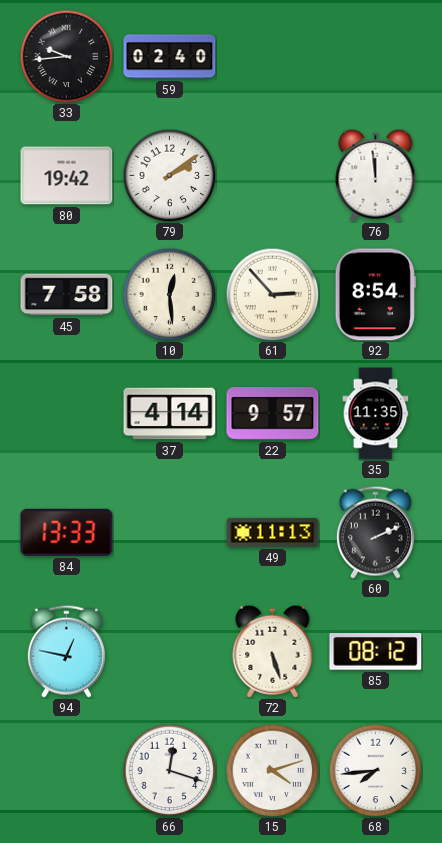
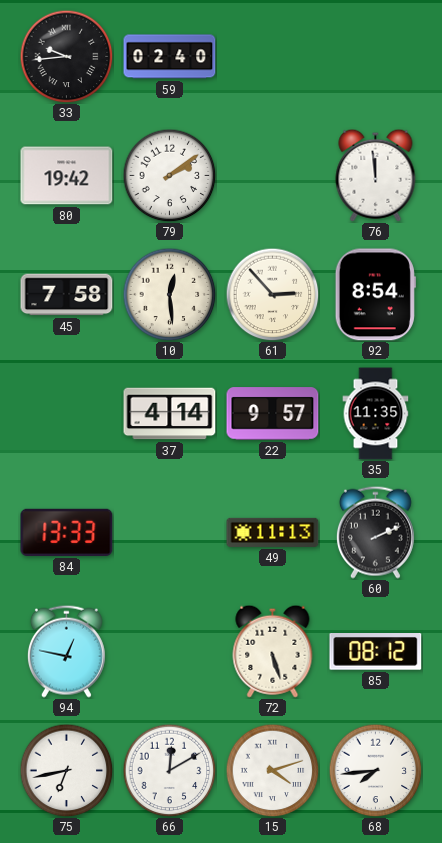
75: none -> 6:43 (66, 770)
66: 12:18 -> 12:10 (169, 770)
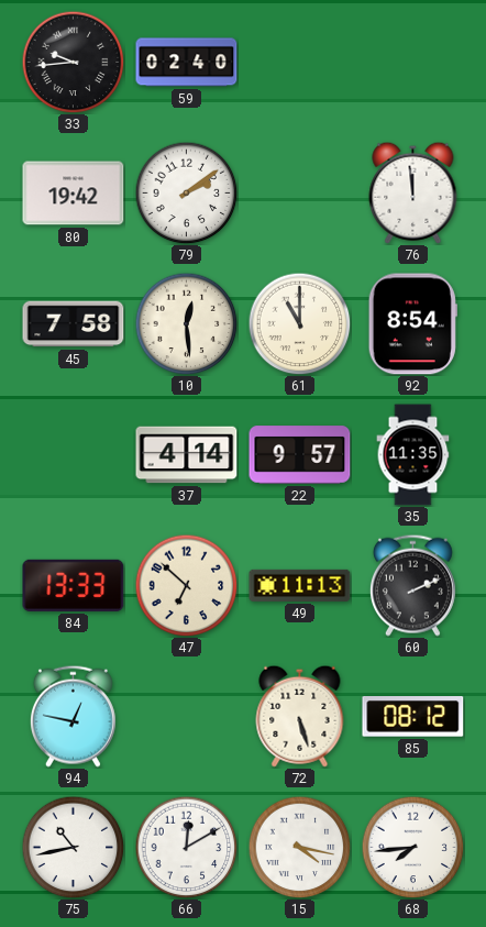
61: 2:53 -> 11:00 (299, 323)
47: none -> 6:52 (186, 585)
75: 6:43 -> 10:43 (73, 847)
15: 4:12 -> 4:17 (299, 847)
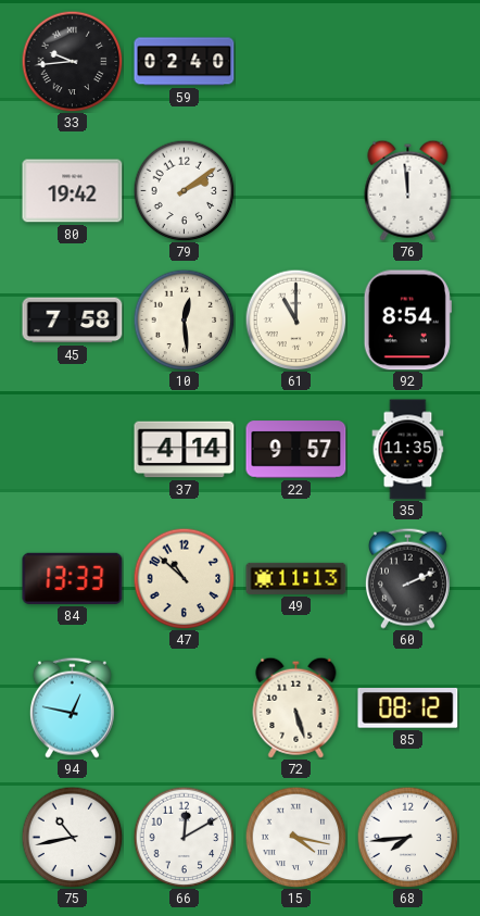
47: 6:52 -> 10:52 (184, 578)
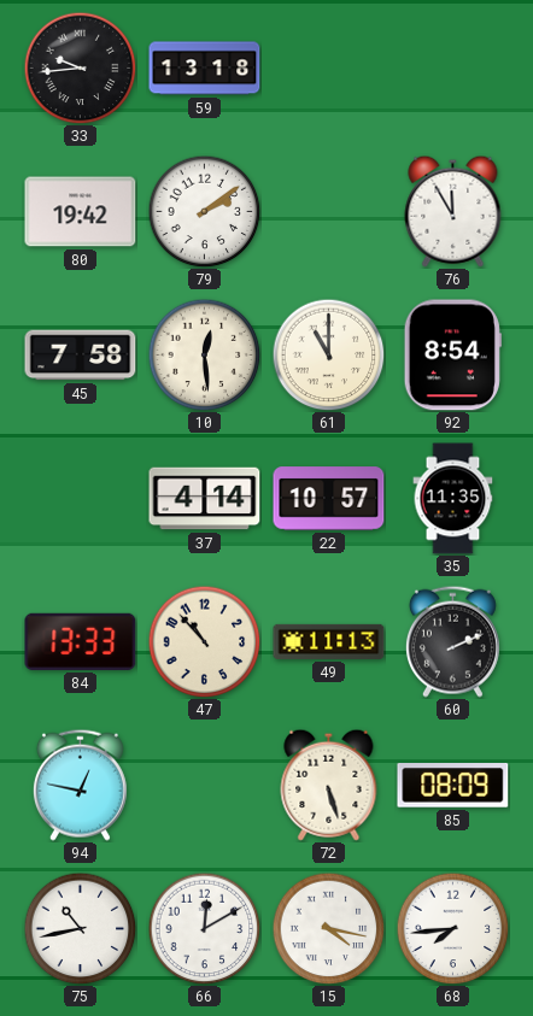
59: 02:40 -> 13:18 (205, 69)
76: 11:59 -> 11:55 (453, 211)
22: 9:57 -> 10:57 (329, 499)
47: 10:52 -> 10:53 (204, 641)
85: 08:12 -> 08:09 (453, 786)
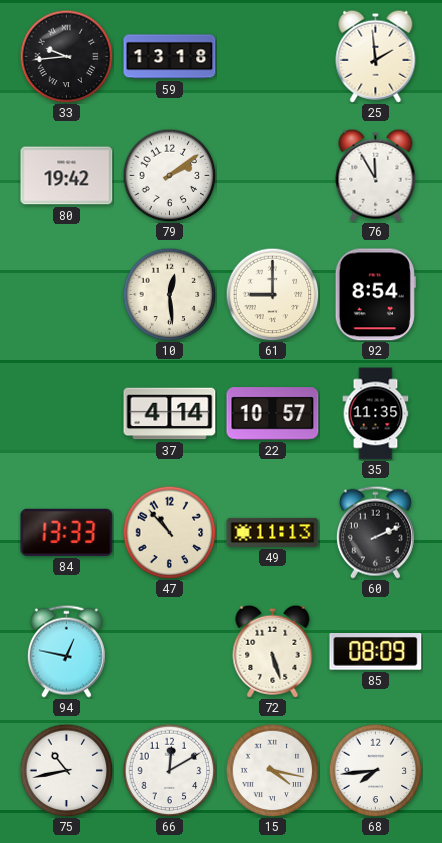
25: none -> 1:59 (376, 56)
45: 7:58 -> none (81, 356)
61: 11:00 -> 9:00 (272, 294)
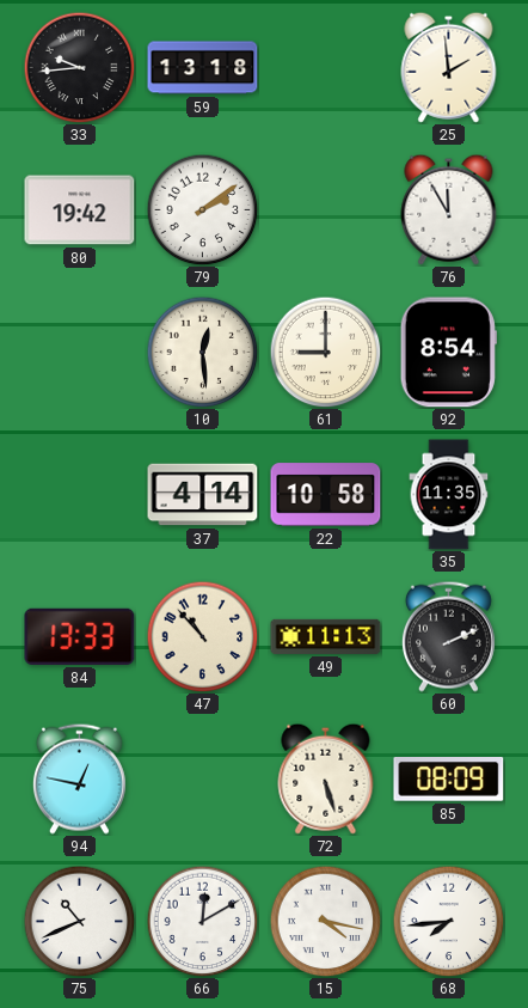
22: 10:57 -> 10:58 (326, 495)
75: 10:43 -> 10:41 (79, 921)
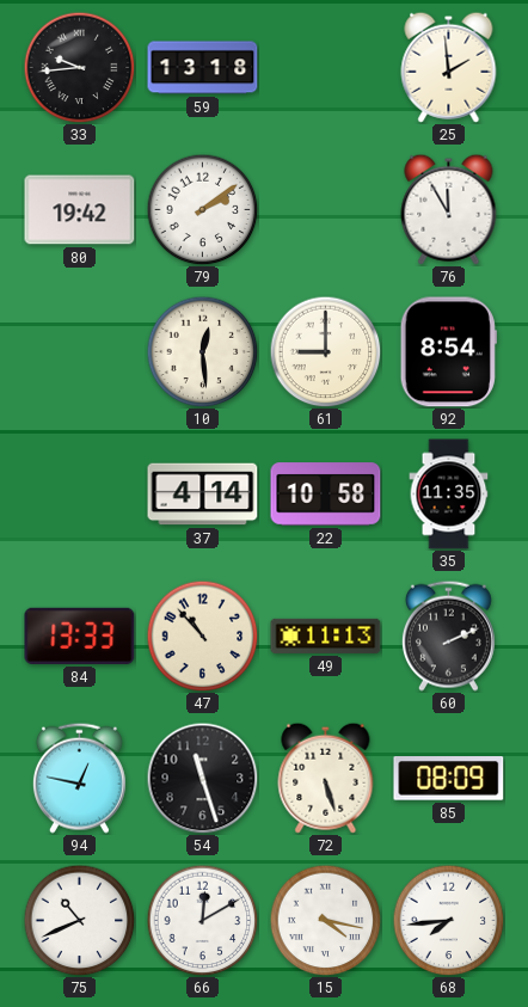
54: none -> 11:27 (202, 778)
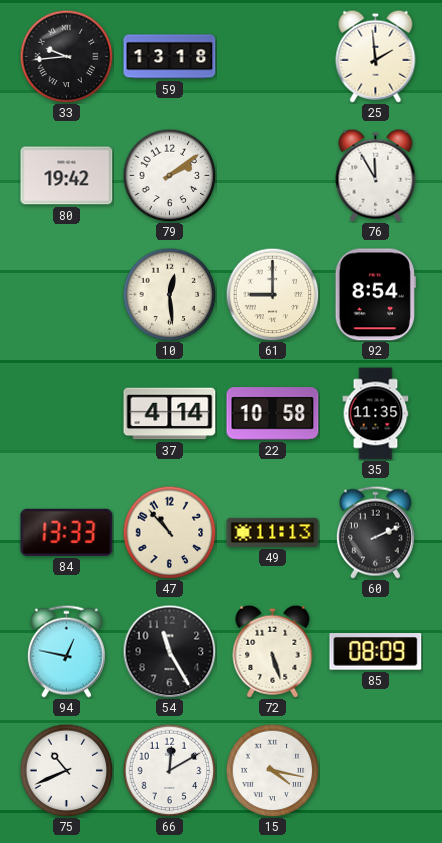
54: 11:27 -> 11:25 (169, 651)
68: 7:44 -> none (448, 920)
